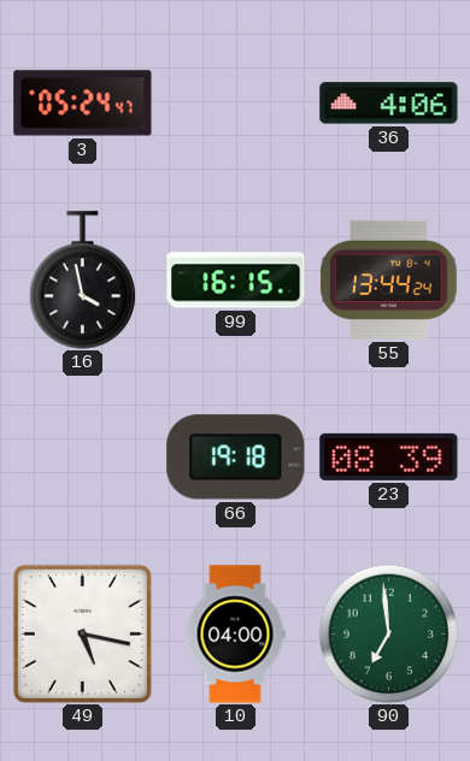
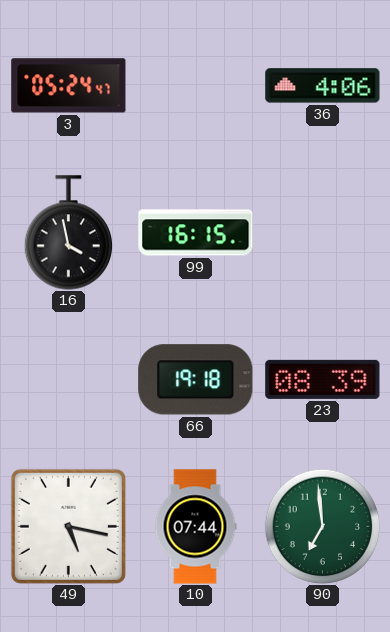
55: 13:44 -> none (389, 279)
10: 04:00 -> 07:44 (195, 527)
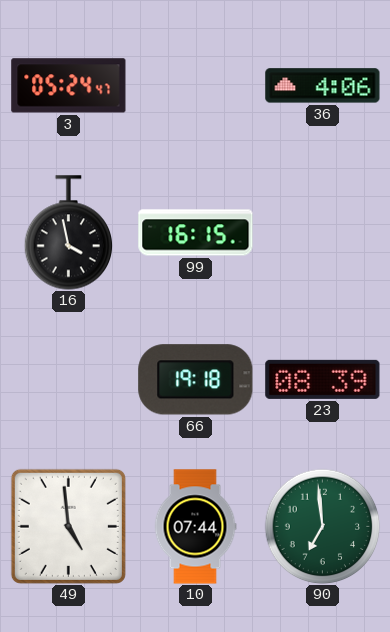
49: 5:17 -> 4:59 (68, 526)
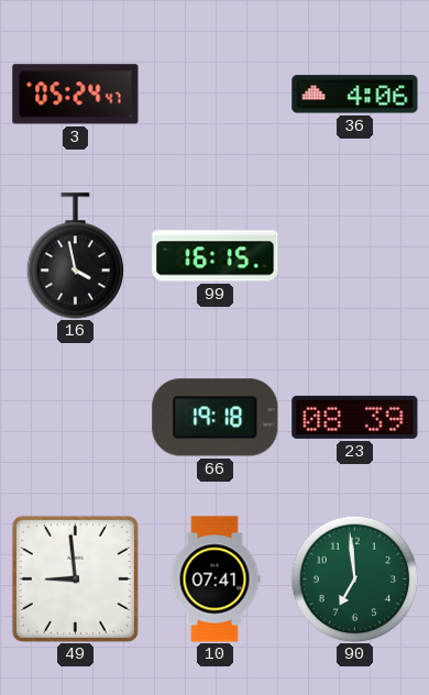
49: 4:59 -> 8:59 (75, 578)
10: 07:44 -> 07:41 (215, 580)
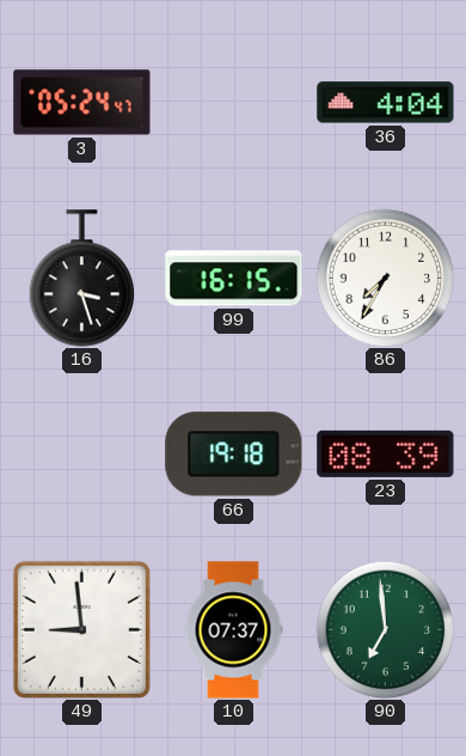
36: 4:06 -> 4:04 (386, 103)
16: 3:58 -> 3:27 (82, 279)
86: none -> 7:35 (385, 278)
10: 07:41 -> 07:37 (233, 630)
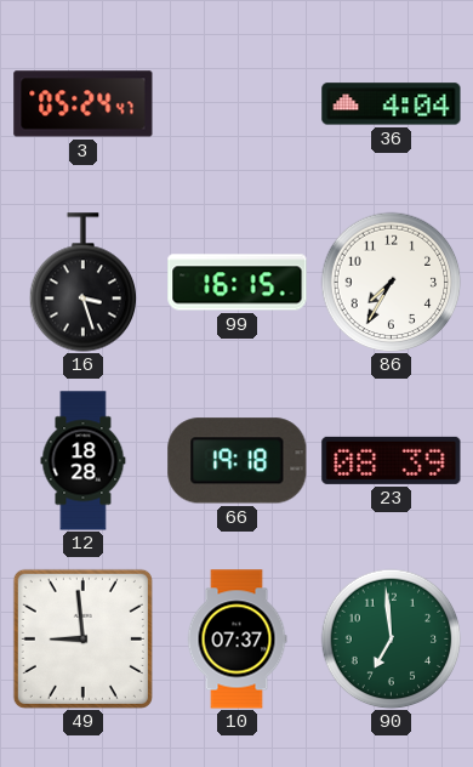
12: none -> 18:28 (84, 461)
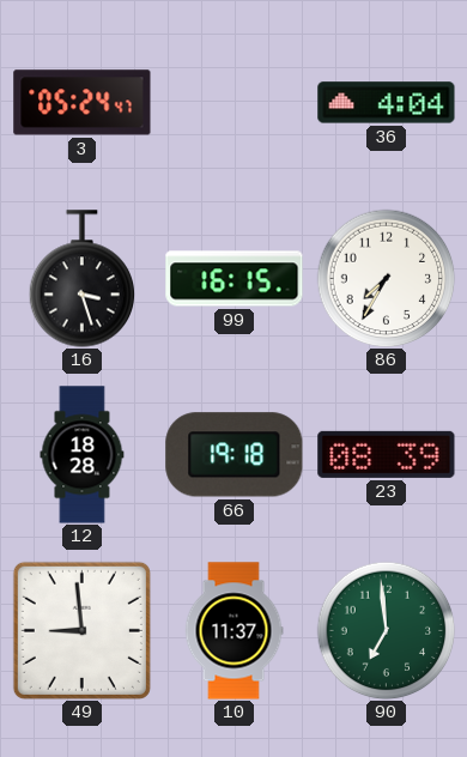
10: 07:37 -> 11:37 (233, 631)
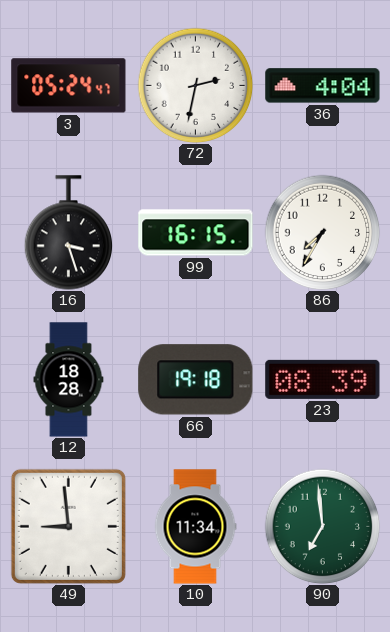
72: none -> 2:32 (195, 85)
10: 11:37 -> 11:34 (195, 527)
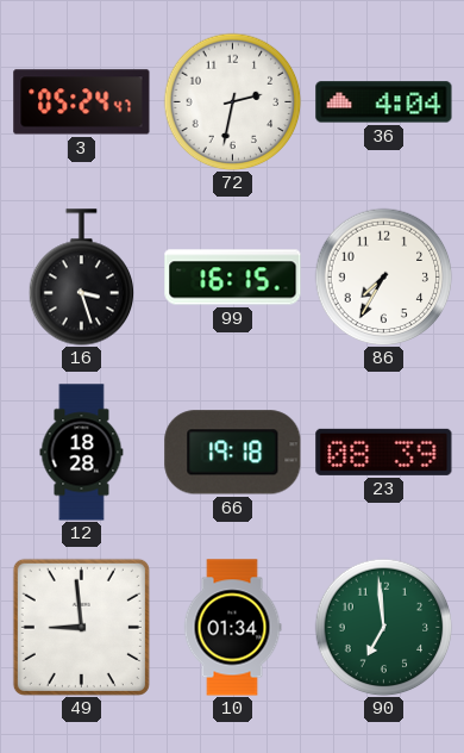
10: 11:34 -> 01:34 (232, 628)
